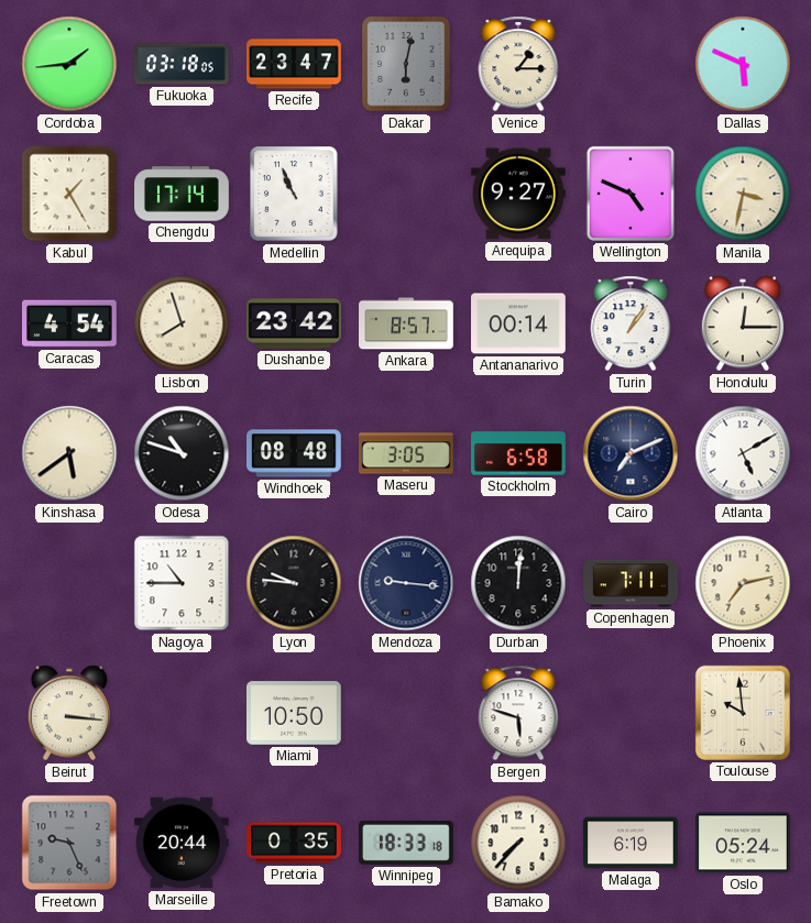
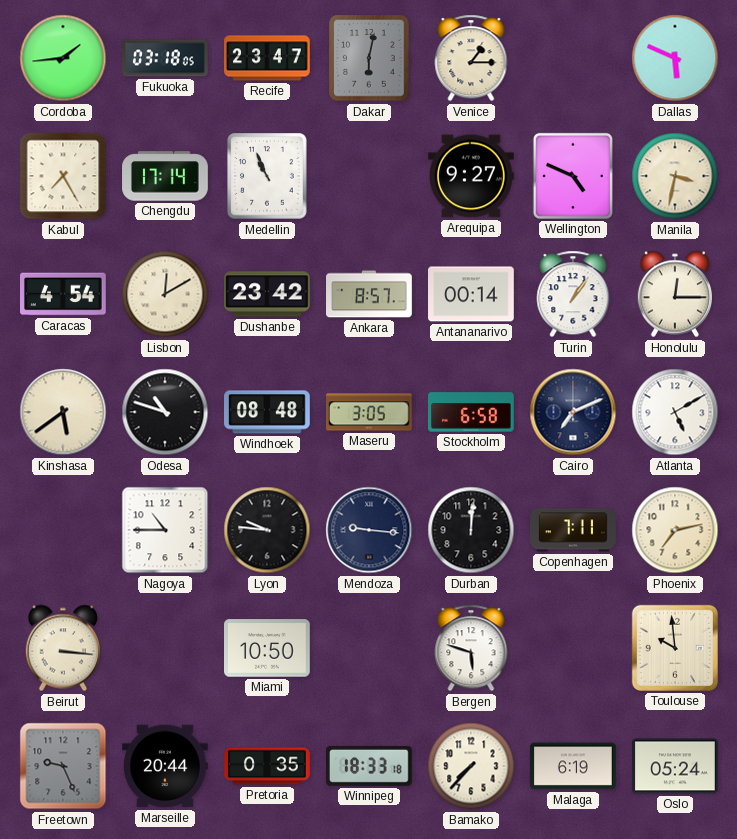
Kabul: 1:25 -> 7:25 (63, 176)
Lisbon: 7:57 -> 12:10 (165, 294)
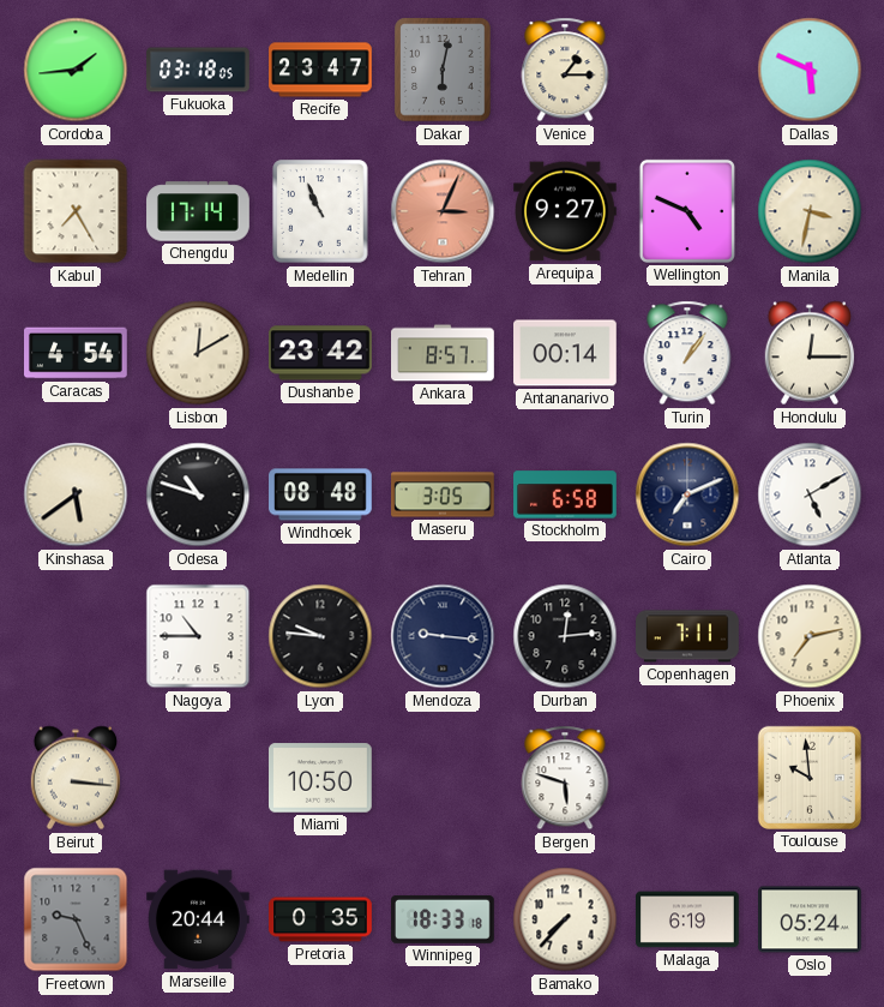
Tehran: none -> 3:04 (443, 211)
Durban: 12:01 -> 12:14 (565, 636)
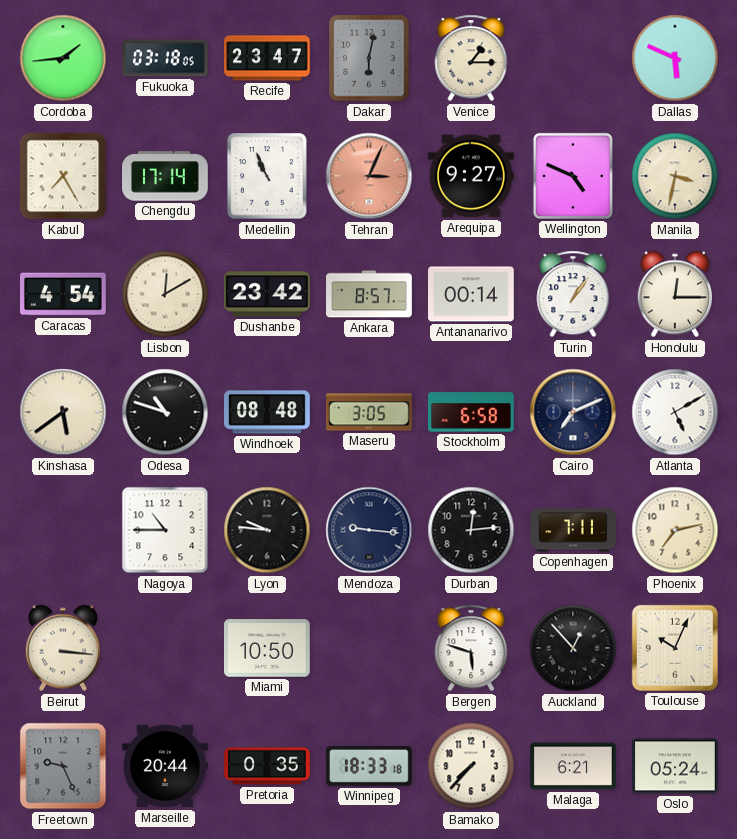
Auckland: none -> 12:53 (573, 648)
Toulouse: 9:59 -> 10:04 (675, 648)
Malaga: 6:19 -> 6:21 (574, 766)
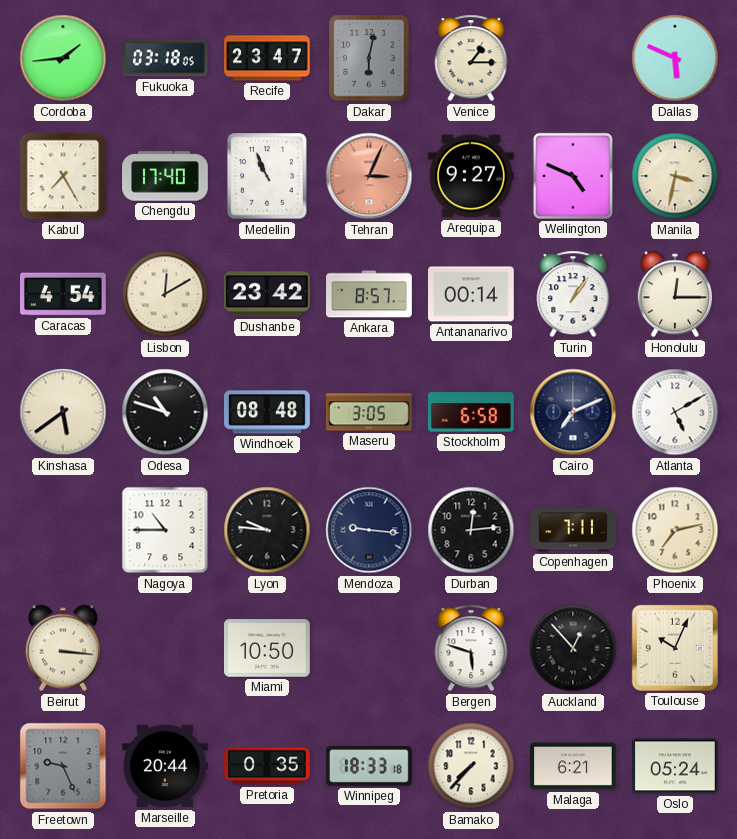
Chengdu: 17:14 -> 17:40 (165, 176)
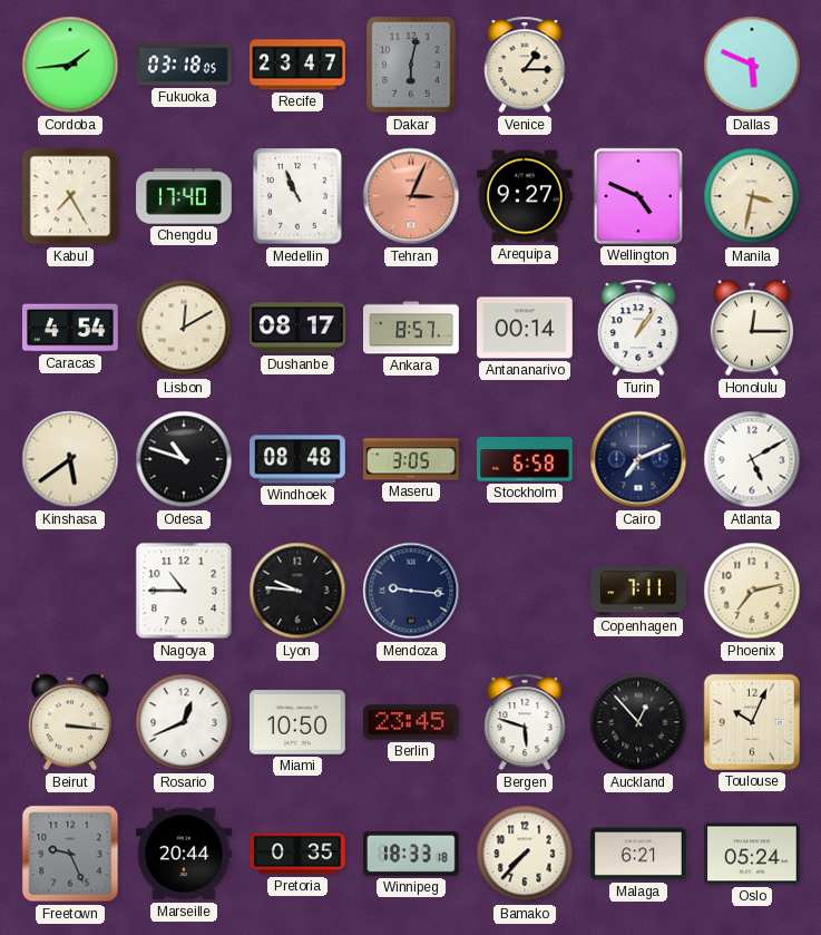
Dushanbe: 23:42 -> 08:17 (299, 328)
Durban: 12:14 -> none (471, 530)
Rosario: none -> 12:41 (184, 722)
Berlin: none -> 23:45 (412, 722)
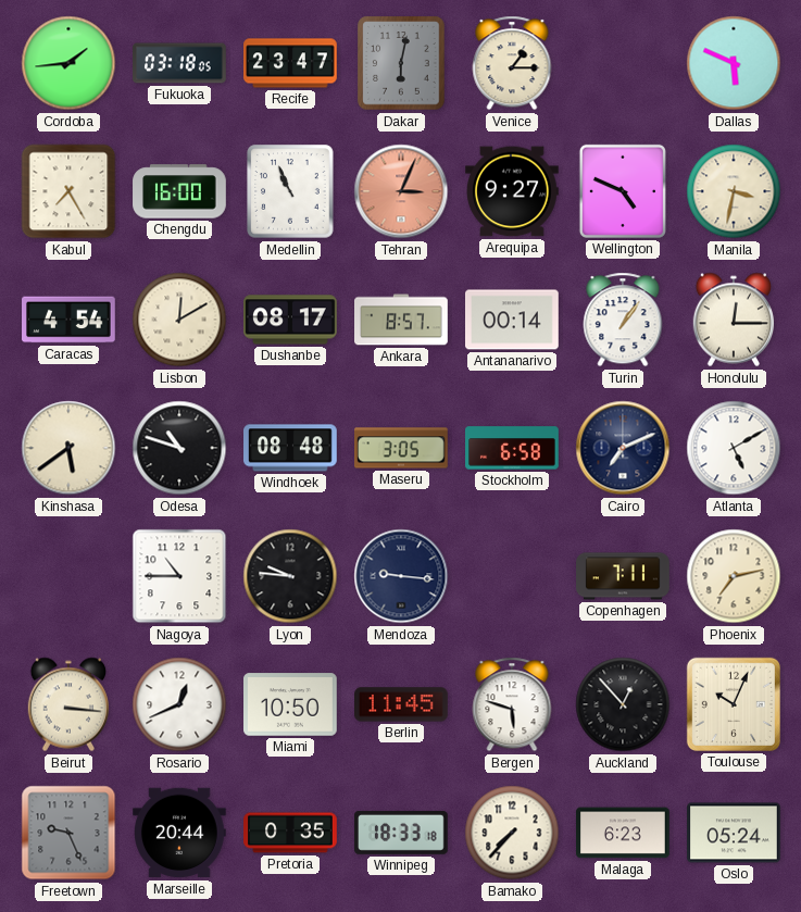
Chengdu: 17:40 -> 16:00 (179, 191)
Berlin: 23:45 -> 11:45 (402, 704)
Malaga: 6:21 -> 6:23 (624, 833)
